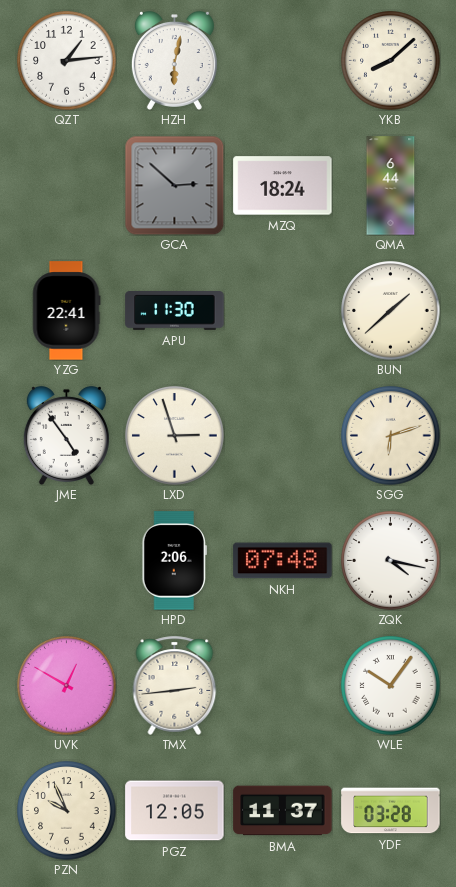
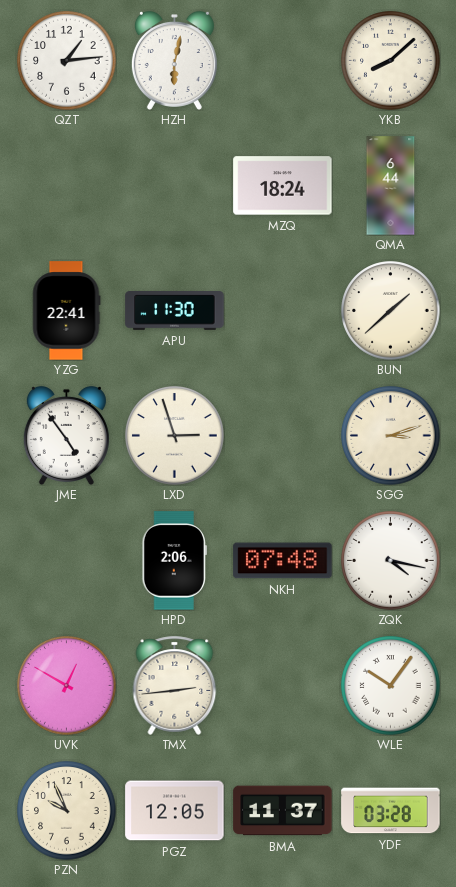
GCA: 2:52 -> none (174, 185)
SGG: 6:12 -> 3:12 (391, 436)
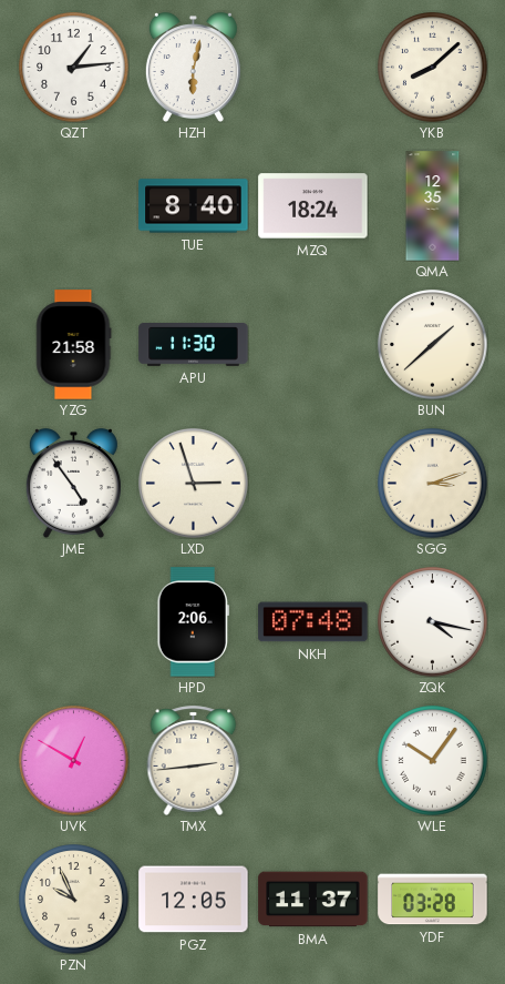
TUE: none -> 8:40 (194, 206)
QMA: 6:44 -> 12:35 (433, 206)
YZG: 22:41 -> 21:58 (73, 345)
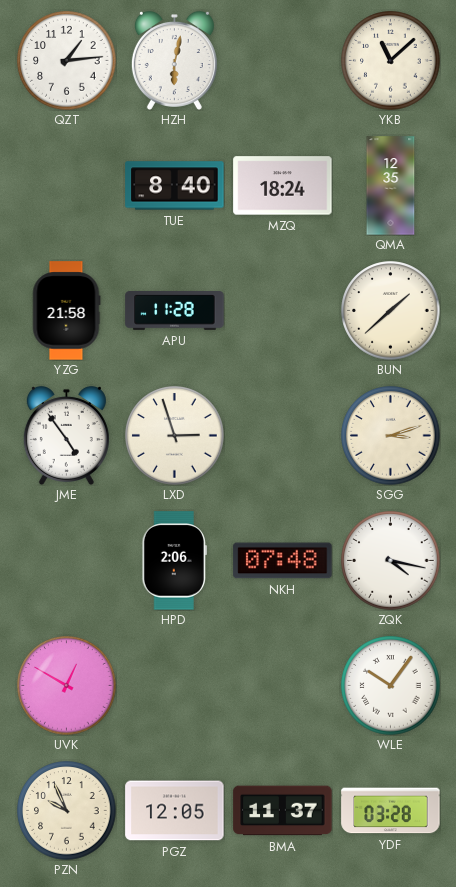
YKB: 8:08 -> 11:08 (391, 61)
APU: 11:30 -> 11:28 (175, 311)
TMX: 2:44 -> none (194, 760)
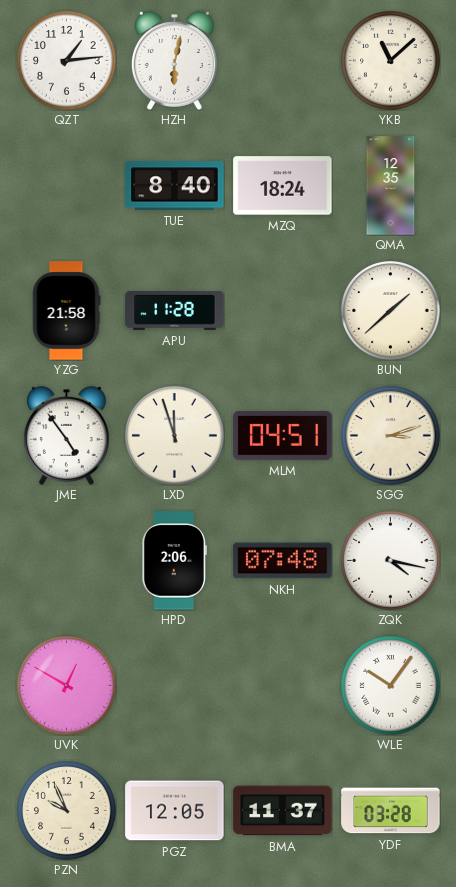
LXD: 2:57 -> 11:57 (175, 436)
MLM: none -> 04:51 (283, 435)
